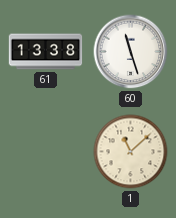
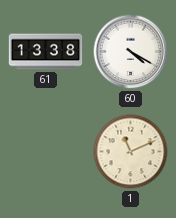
60: 11:27 -> 4:20 (131, 52)
1: 11:08 -> 11:11 (131, 152)
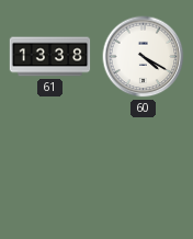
1: 11:11 -> none (131, 152)
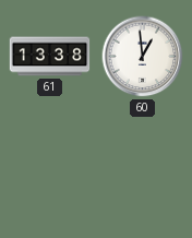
60: 4:20 -> 12:59 (143, 57)
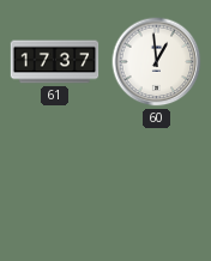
61: 13:38 -> 17:37 (55, 62)
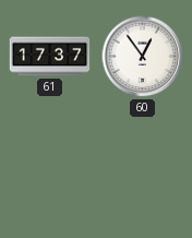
60: 12:59 -> 12:54 (143, 57)
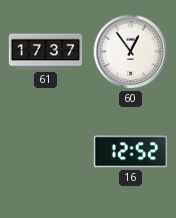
16: none -> 12:52 (131, 152)
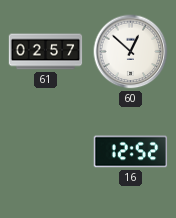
61: 17:37 -> 02:57 (46, 52)
60: 12:54 -> 12:52 (131, 52)
